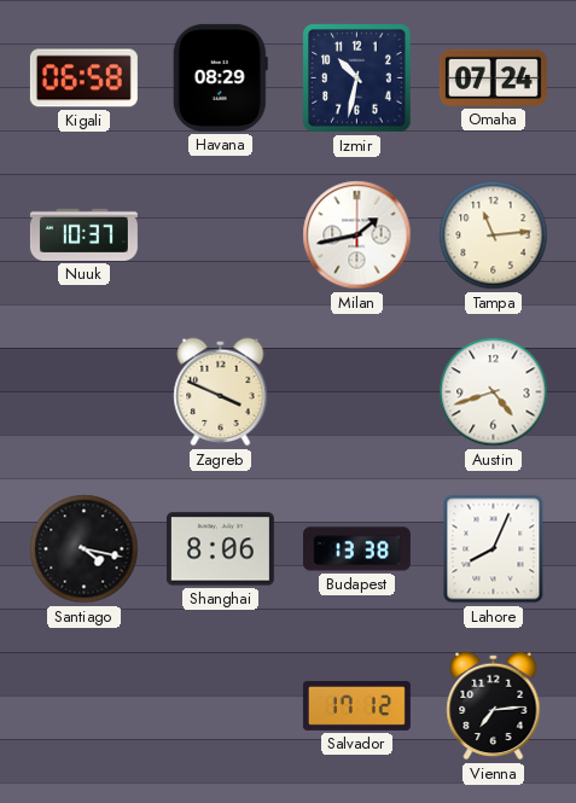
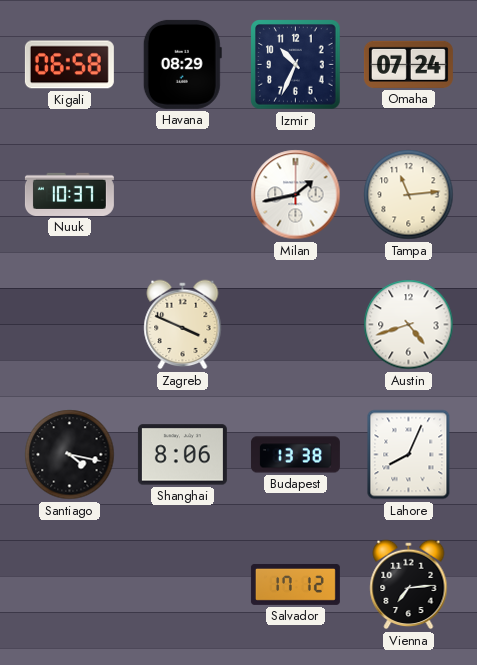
Izmir: 10:32 -> 10:34 (296, 65)
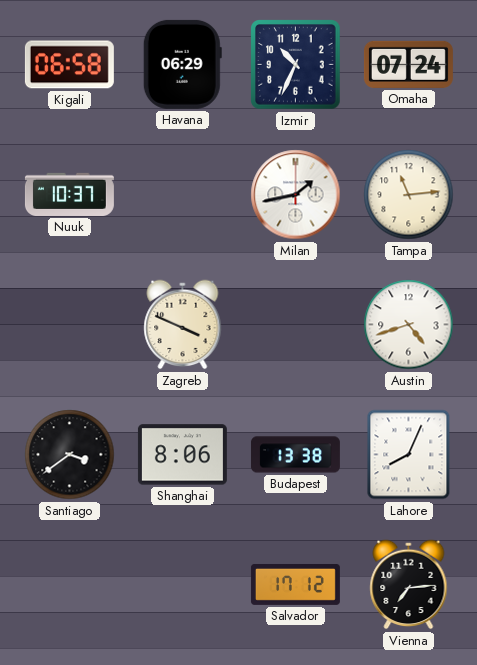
Havana: 08:29 -> 06:29 (182, 64)
Santiago: 4:17 -> 3:39 (70, 455)
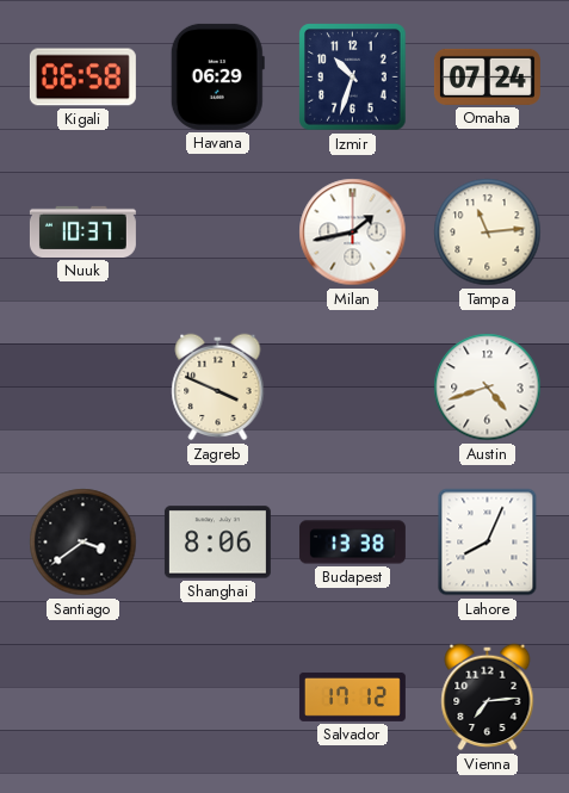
Izmir: 10:34 -> 10:33 (353, 78)
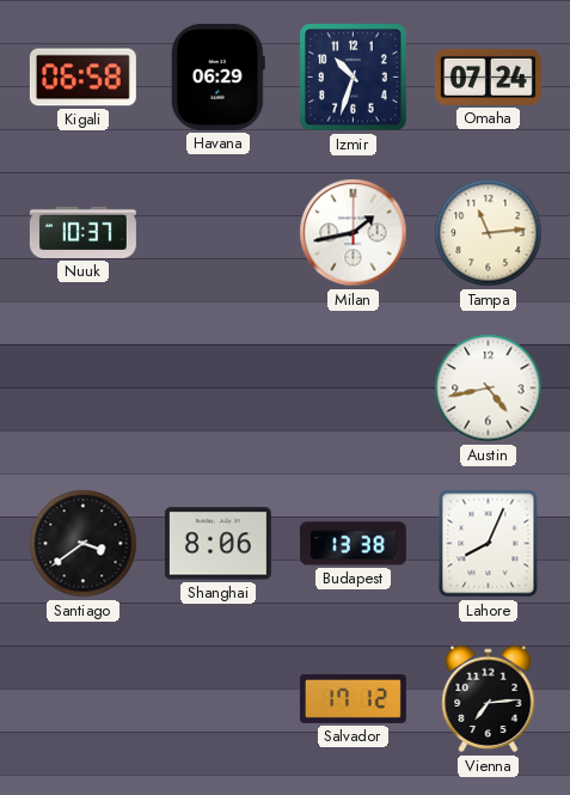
Zagreb: 3:49 -> none (218, 388)
Austin: 4:42 -> 4:43 (489, 389)
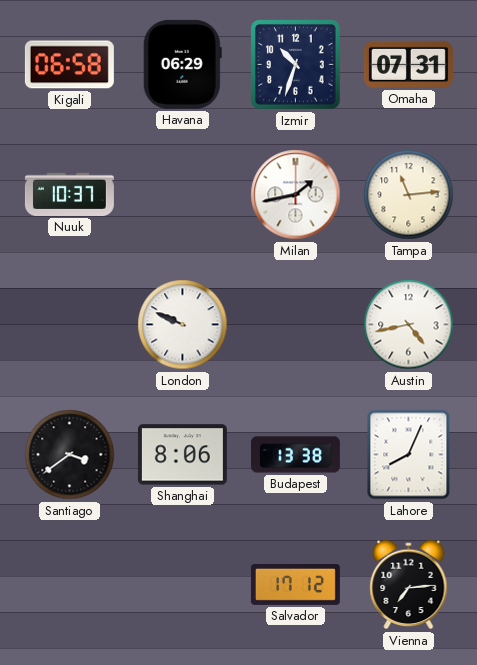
Omaha: 07:24 -> 07:31 (408, 64)
London: none -> 9:49 (183, 325)
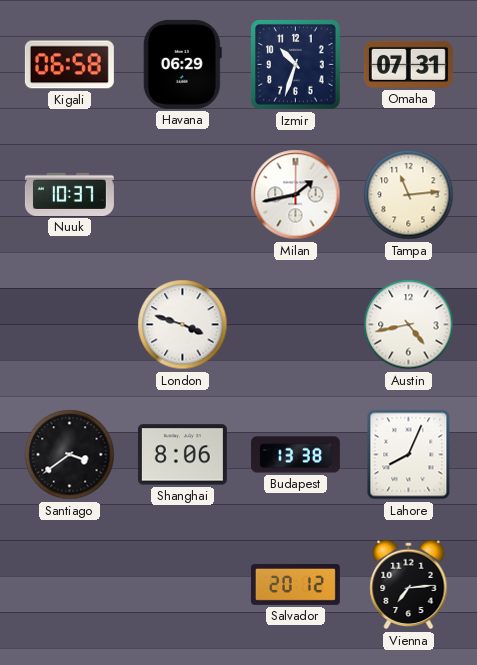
London: 9:49 -> 3:48 (183, 325)
Salvador: 17:12 -> 20:12 (295, 584)
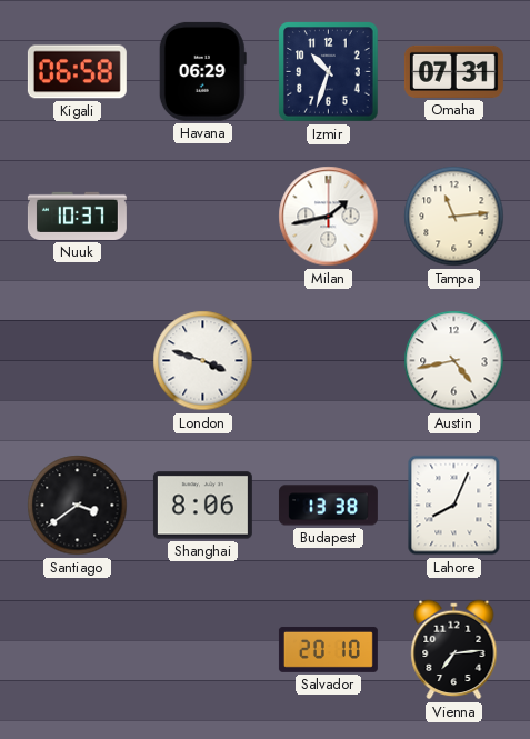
Salvador: 20:12 -> 20:10 (328, 649)
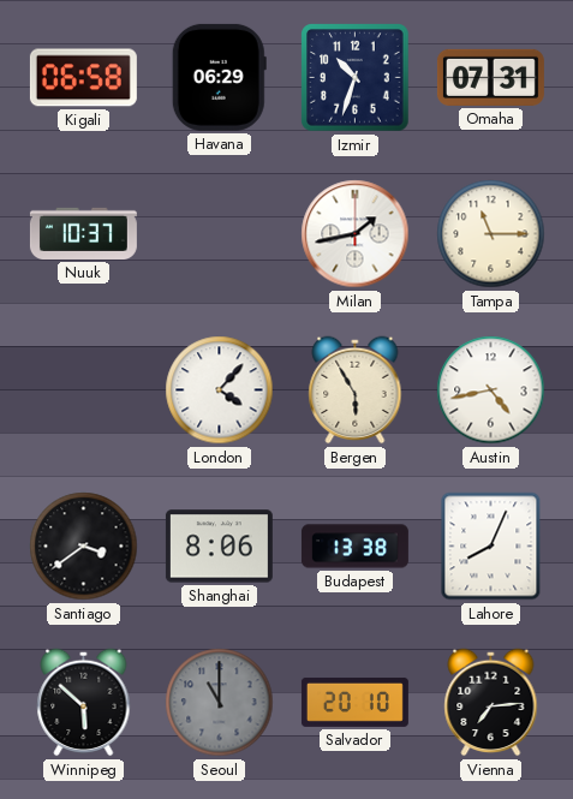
Tampa: 11:14 -> 11:15 (491, 234)
London: 3:48 -> 4:07 (220, 390)
Bergen: none -> 5:55 (356, 390)
Winnipeg: none -> 5:52 (84, 703)
Seoul: none -> 11:00 (220, 703)
